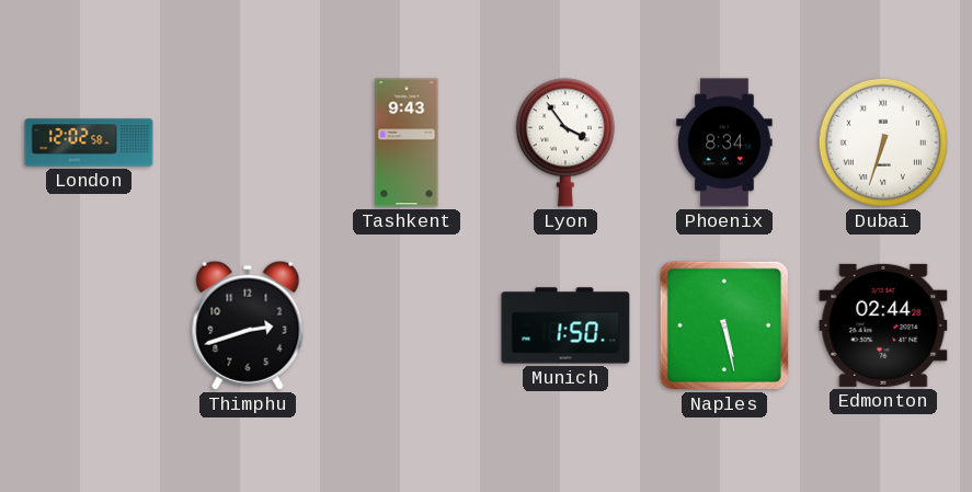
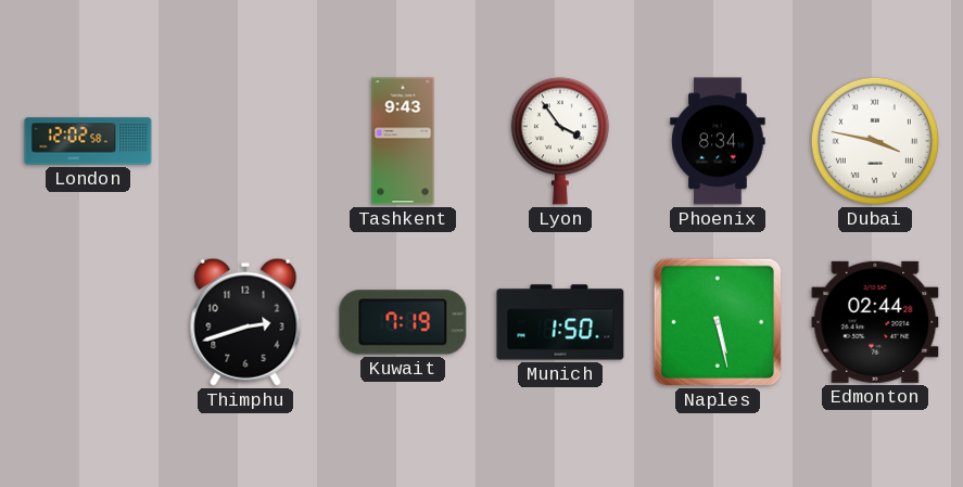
Dubai: 6:33 -> 3:47 (875, 141)
Kuwait: none -> 7:19 (403, 322)
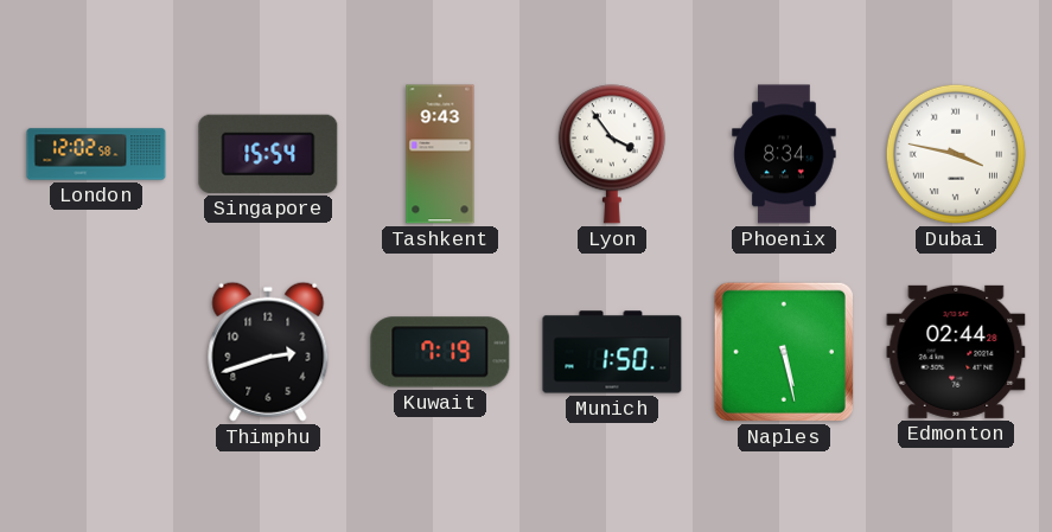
Singapore: none -> 15:54 (268, 154)
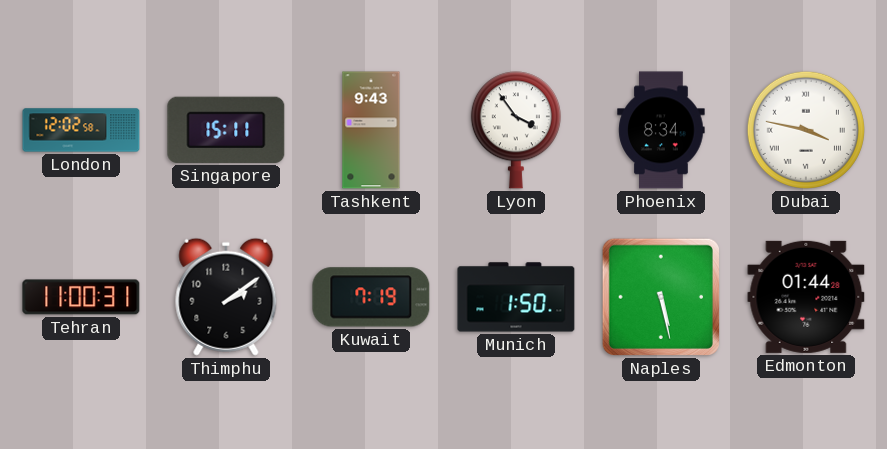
Singapore: 15:54 -> 15:11 (226, 130)
Tehran: none -> 11:00 (81, 297)
Thimphu: 2:42 -> 2:09 (226, 297)
Edmonton: 02:44 -> 01:44 (806, 297)
